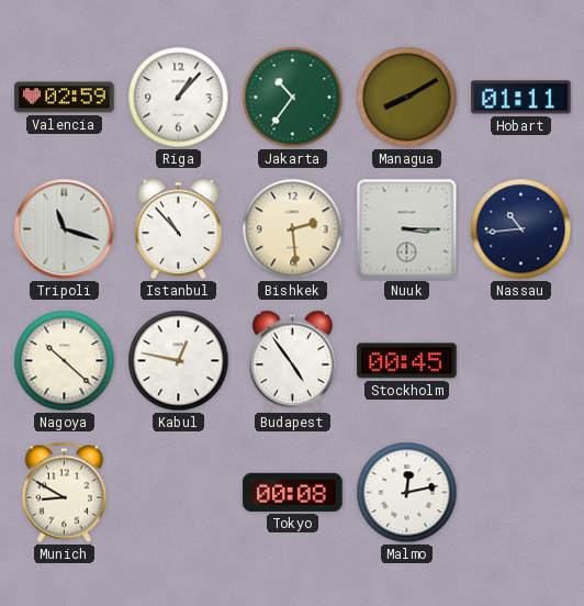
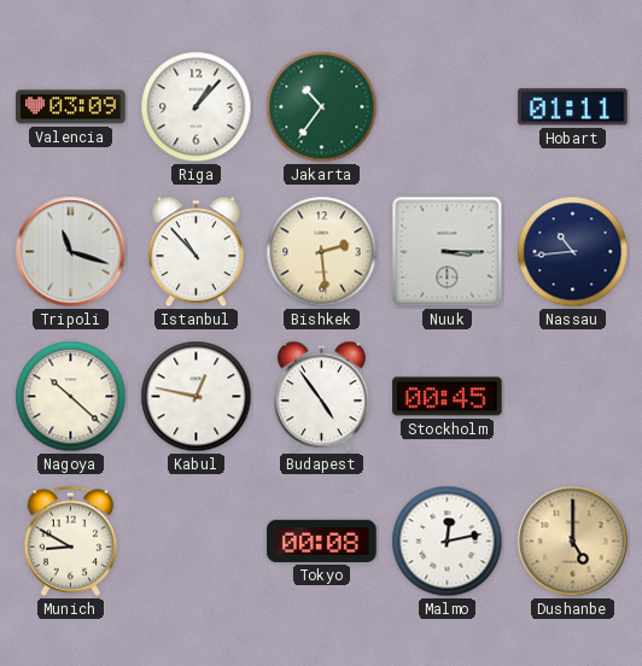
Valencia: 02:59 -> 03:09 (71, 107)
Managua: 8:10 -> none (407, 98)
Dushanbe: none -> 5:00 (573, 542)
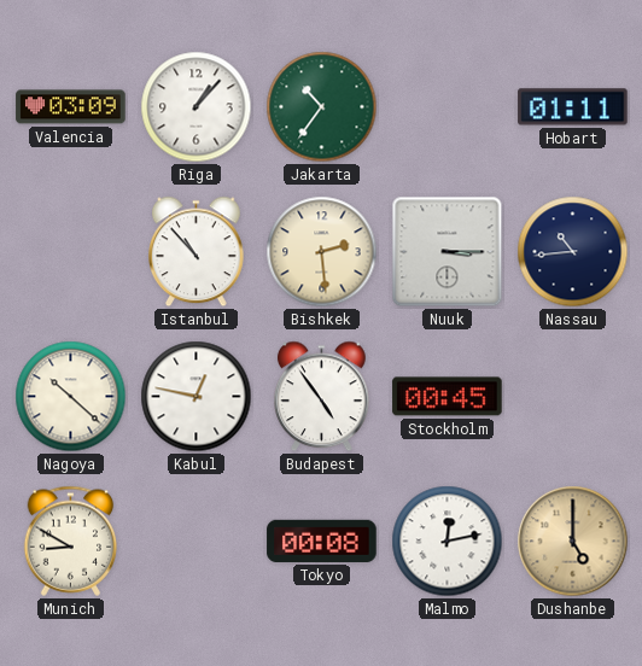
Tripoli: 11:18 -> none (71, 252)
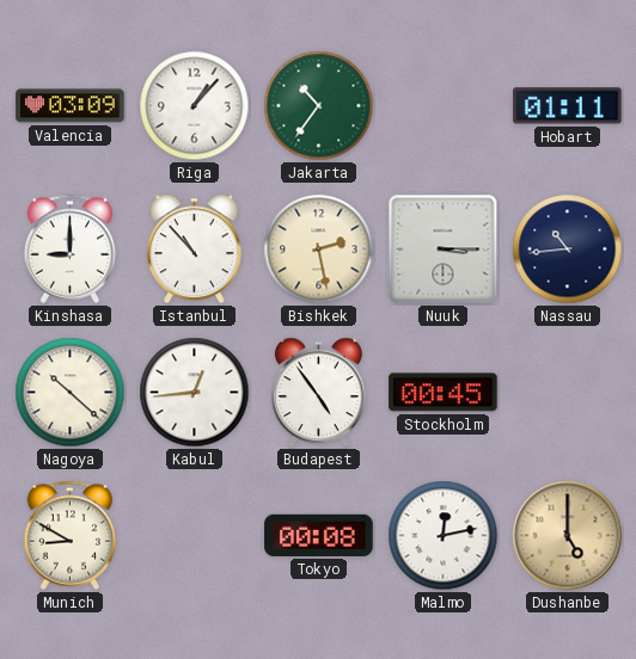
Kinshasa: none -> 9:00 (71, 248)
Bishkek: 2:29 -> 2:28 (319, 250)
Kabul: 12:47 -> 12:44 (195, 393)
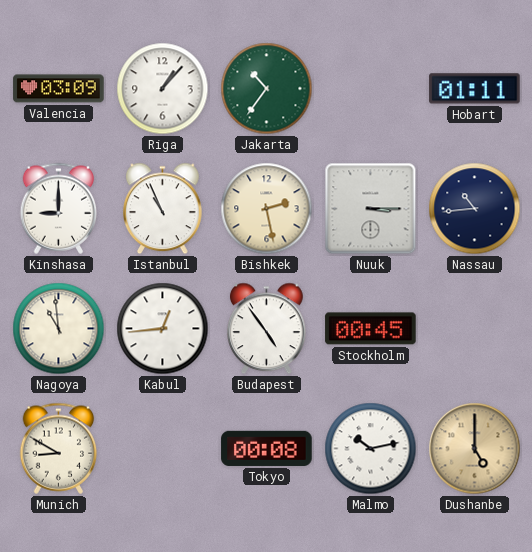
Istanbul: 10:53 -> 10:56 (163, 209)
Nagoya: 10:22 -> 10:59 (59, 329)
Malmo: 12:13 -> 10:13 (371, 449)
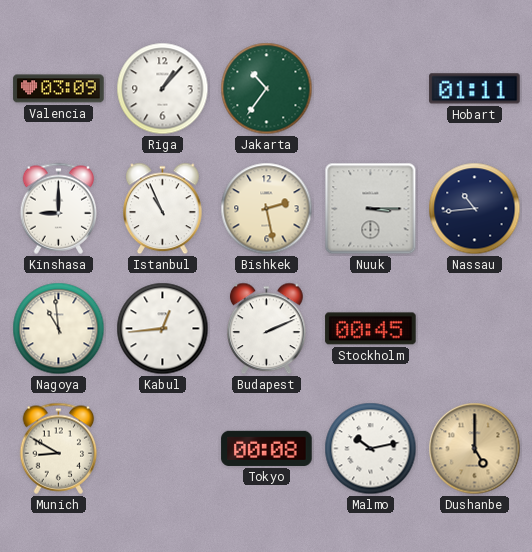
Budapest: 4:54 -> 2:11 (267, 329)
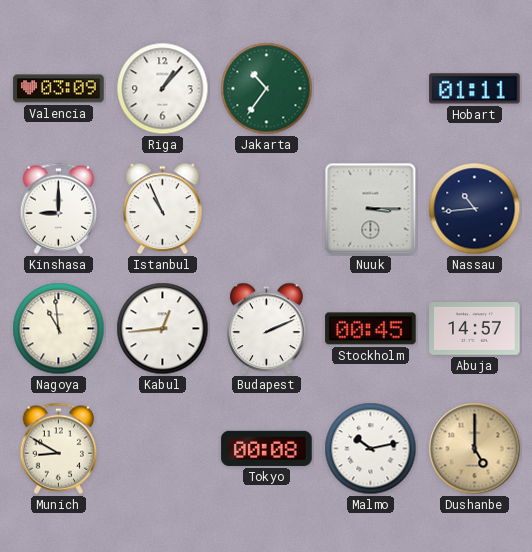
Bishkek: 2:28 -> none (267, 209)
Abuja: none -> 14:57 (475, 329)
